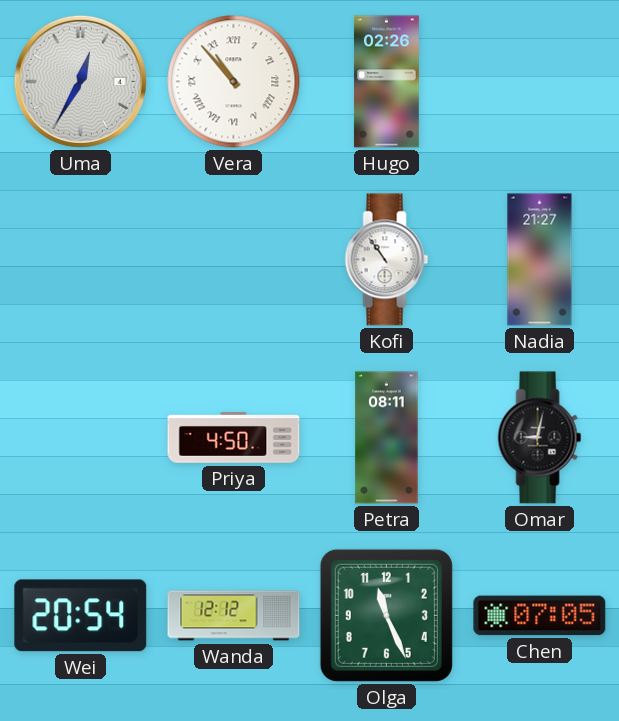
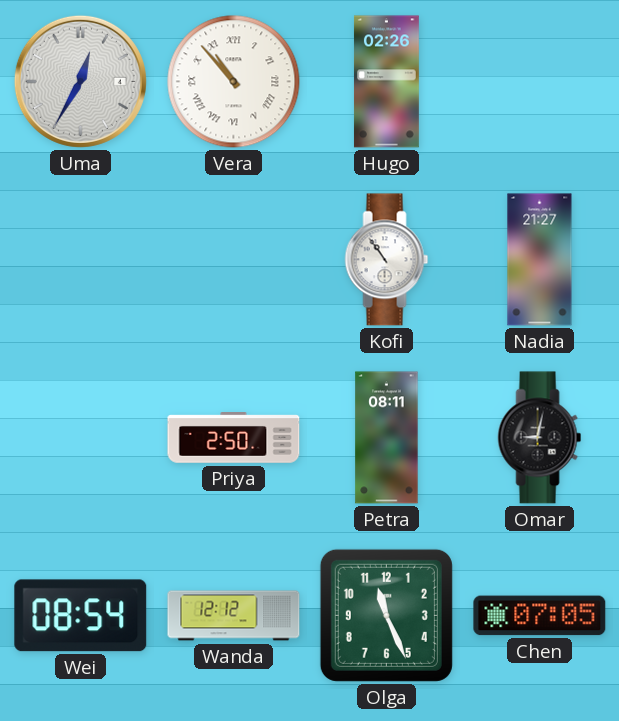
Priya: 4:50 -> 2:50 (234, 438)
Wei: 20:54 -> 08:54 (81, 616)
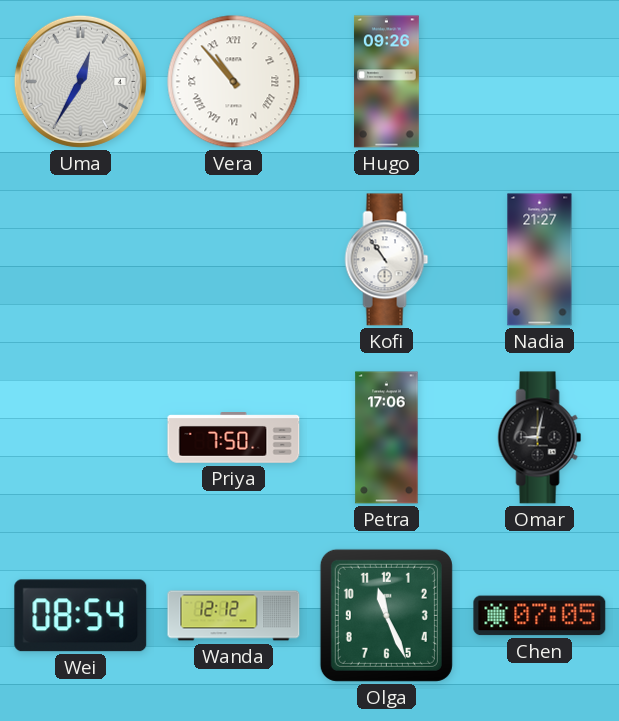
Hugo: 02:26 -> 09:26 (386, 82)
Priya: 2:50 -> 7:50 (234, 438)
Petra: 08:11 -> 17:06 (387, 438)
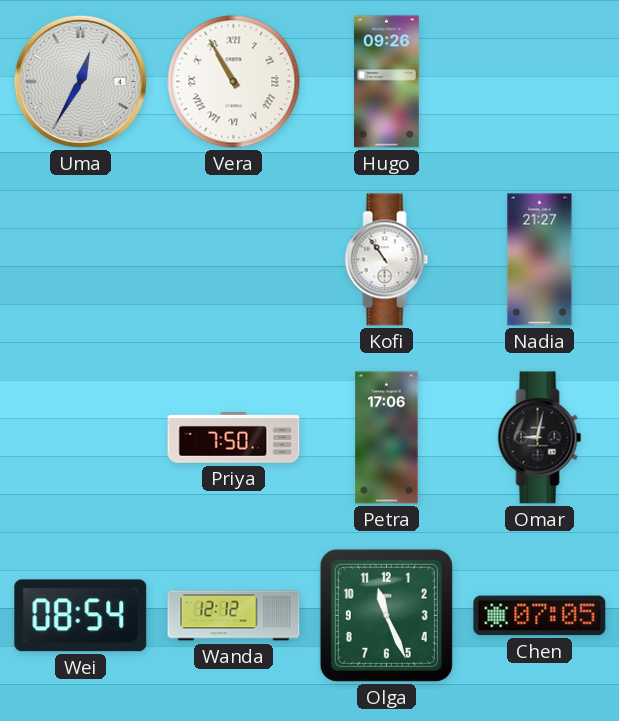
Vera: 10:53 -> 10:55 (234, 82)
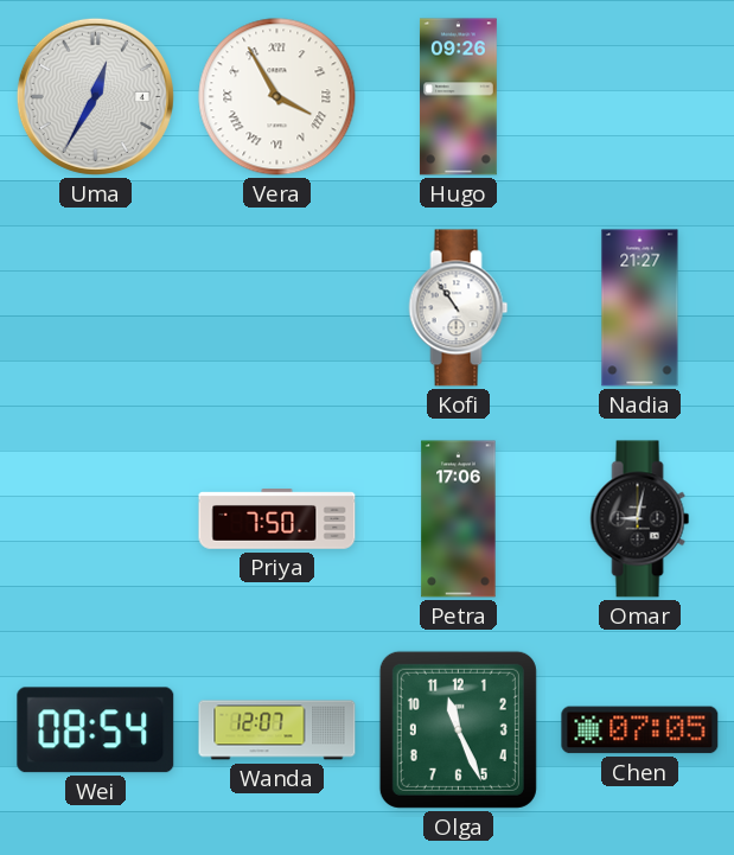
Vera: 10:55 -> 3:55 (277, 97)
Wanda: 12:12 -> 12:07 (277, 730)
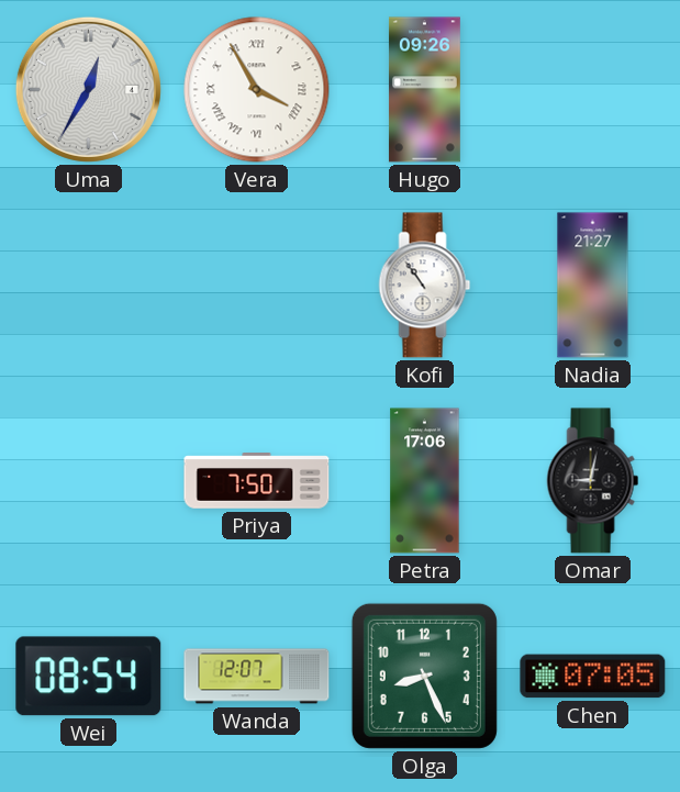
Olga: 11:26 -> 8:26 (424, 676)
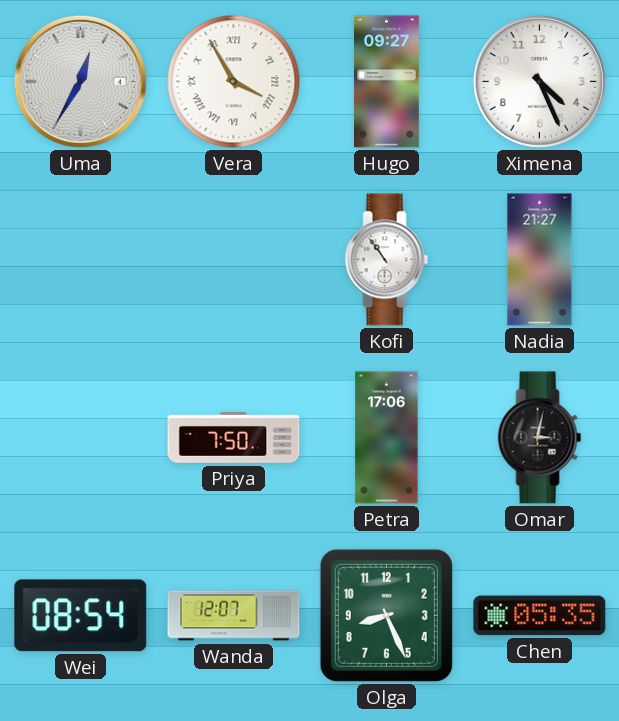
Hugo: 09:26 -> 09:27 (386, 82)
Ximena: none -> 4:26 (539, 81)
Omar: 9:02 -> 3:02 (540, 438)
Chen: 07:05 -> 05:35 (540, 616)
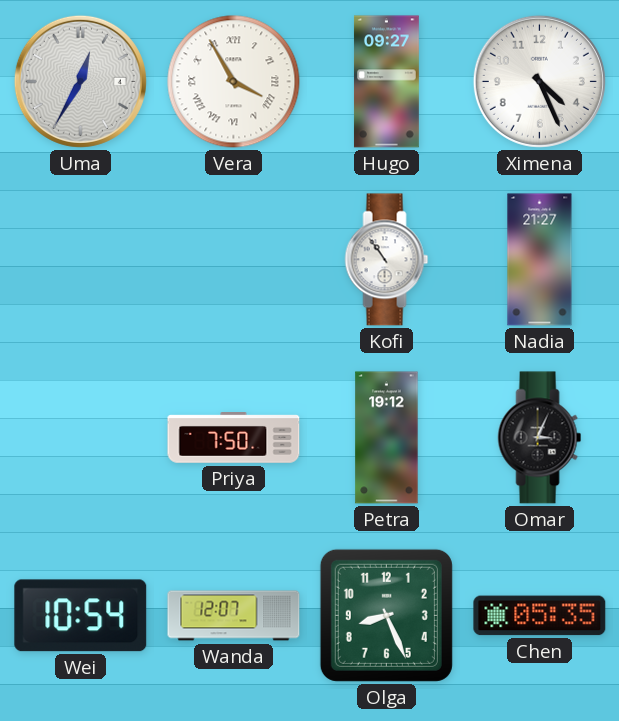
Petra: 17:06 -> 19:12 (387, 438)
Omar: 3:02 -> 3:04 (540, 438)
Wei: 08:54 -> 10:54 (81, 616)
